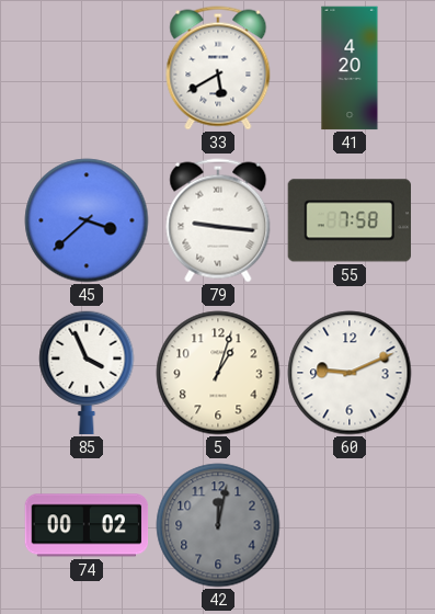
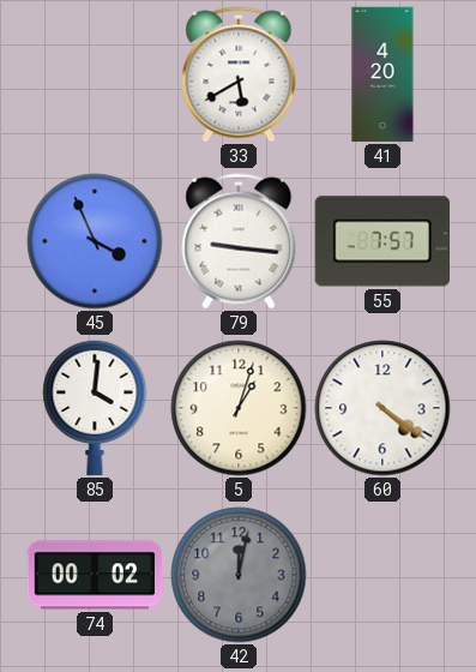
45: 3:38 -> 3:56 (95, 241)
55: 7:58 -> 7:57 (381, 241)
85: 3:56 -> 4:01 (95, 408)
60: 9:11 -> 4:21 (382, 408)
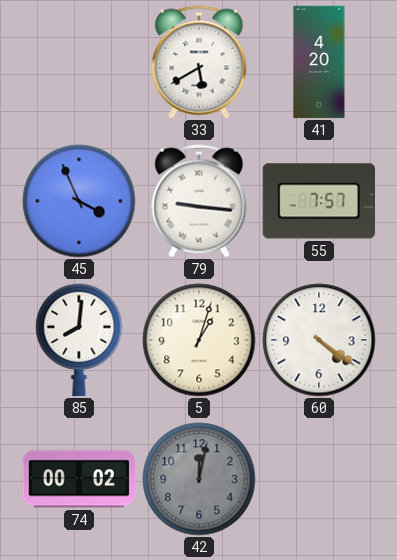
85: 4:01 -> 8:01 (79, 340)
